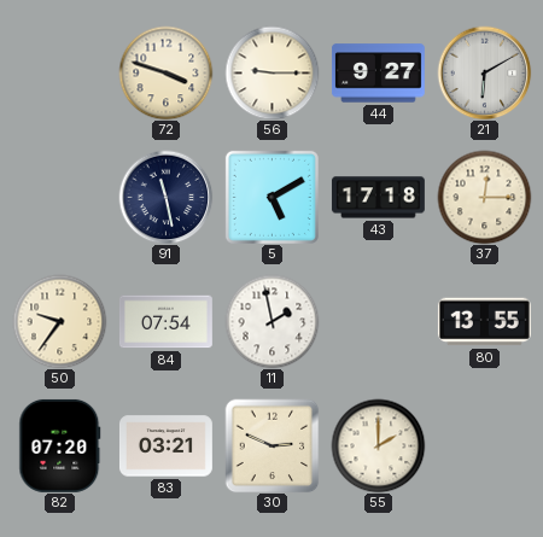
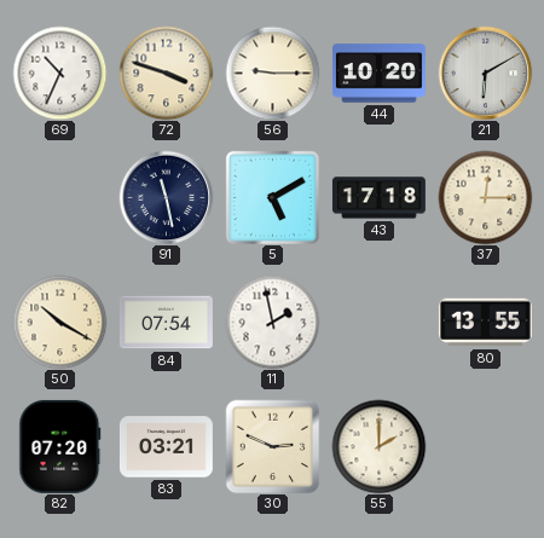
69: none -> 10:34 (59, 73)
44: 9:27 -> 10:20 (378, 74)
50: 9:36 -> 10:20 (59, 322)
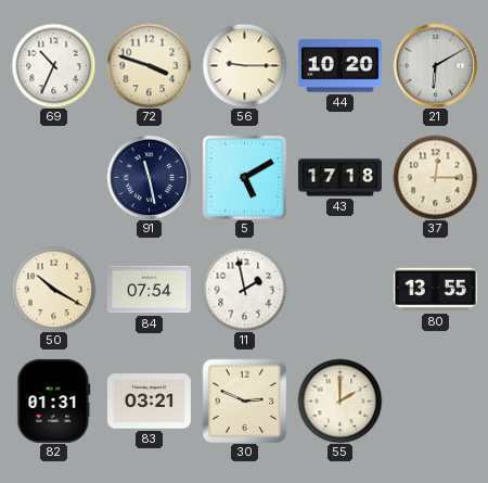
82: 07:20 -> 01:31 (54, 401)
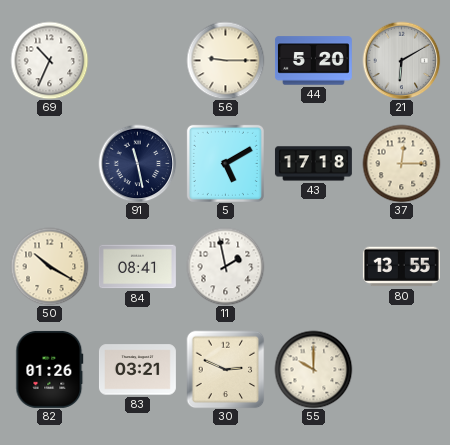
72: 3:48 -> none (149, 65)
44: 10:20 -> 5:20 (313, 61)
84: 07:54 -> 08:41 (137, 267)
82: 01:31 -> 01:26 (50, 369)
55: 2:00 -> 10:00 (313, 369)
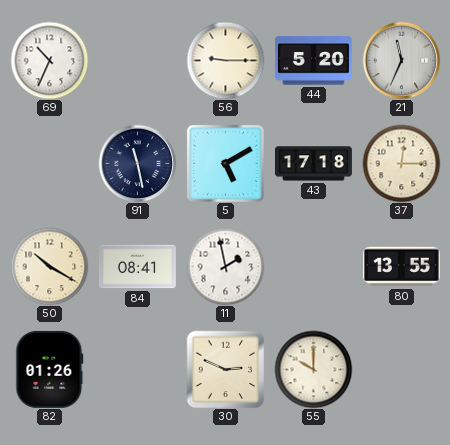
21: 6:10 -> 11:34 (401, 60)
83: 03:21 -> none (137, 370)
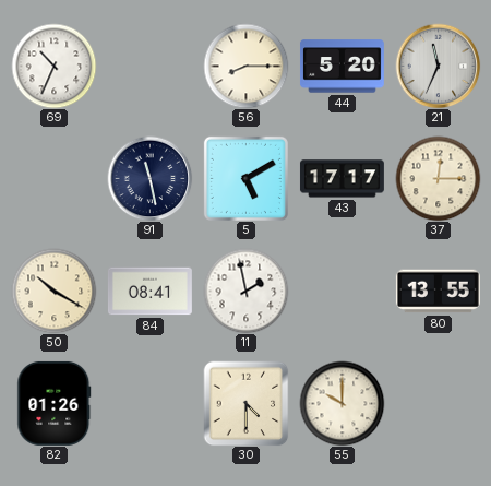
56: 9:15 -> 8:15 (245, 66)
43: 17:18 -> 17:17 (342, 179)
30: 2:49 -> 4:30 (245, 403)
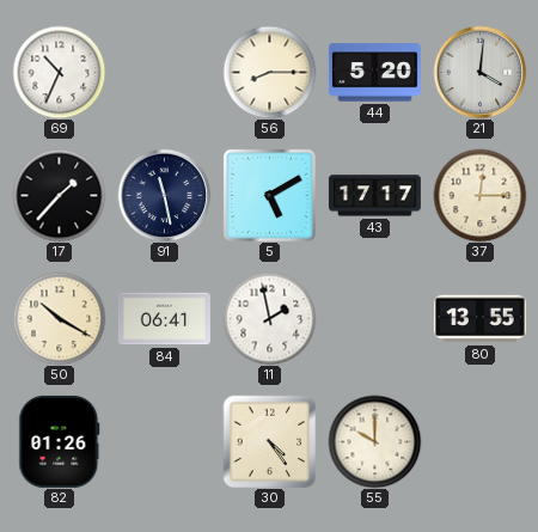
21: 11:34 -> 4:01 (479, 72)
17: none -> 1:37 (59, 195)
84: 08:41 -> 06:41 (164, 319)
30: 4:30 -> 4:24 (269, 441)
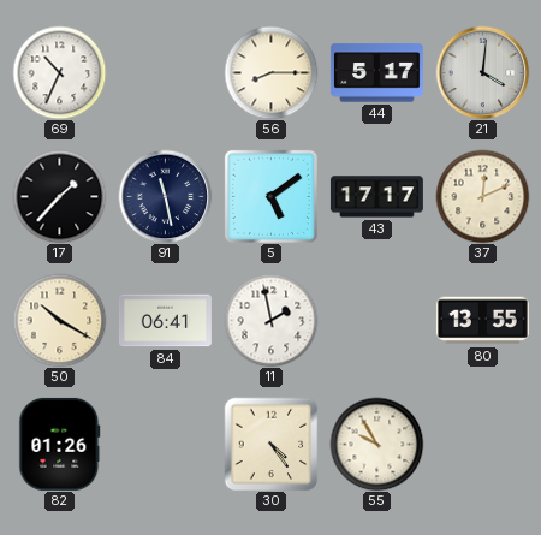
44: 5:20 -> 5:17 (376, 73)
5: 5:10 -> 5:09 (270, 196)
37: 12:15 -> 12:11 (482, 196)
55: 10:00 -> 9:55 (376, 444)
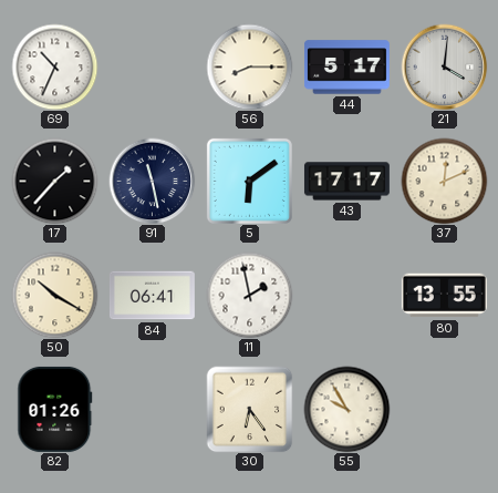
5: 5:09 -> 6:09 (249, 181)
30: 4:24 -> 6:24 (249, 409)
